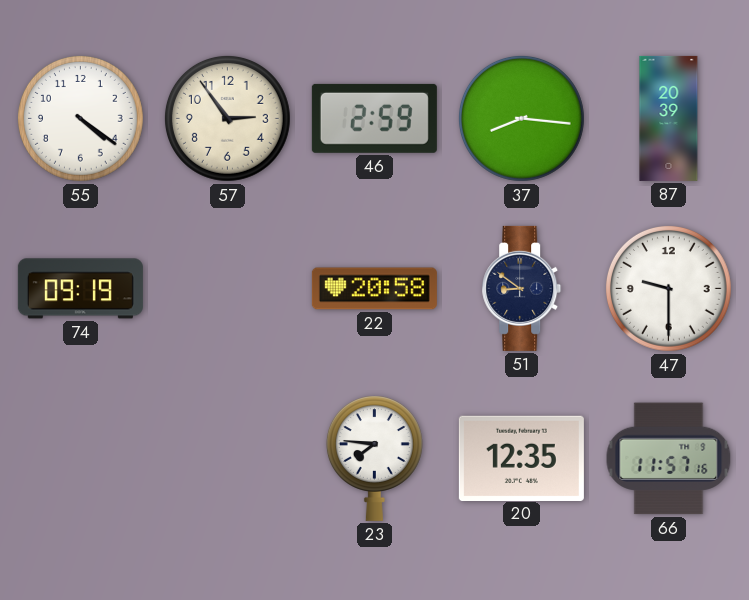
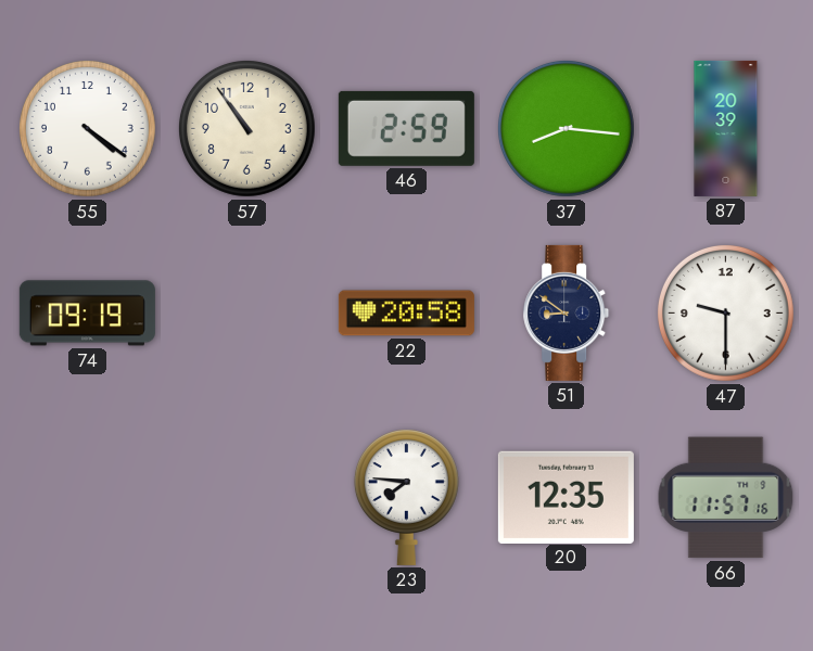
57: 2:54 -> 10:54 (246, 128)
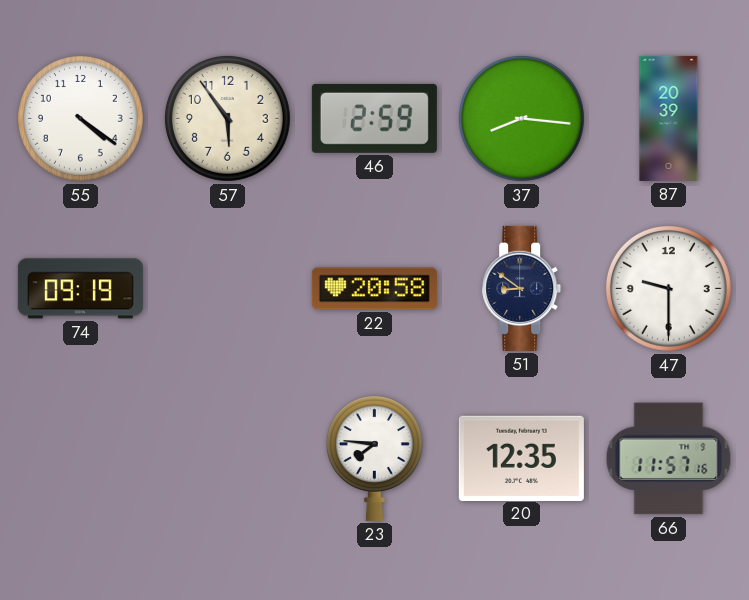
57: 10:54 -> 5:54 (227, 118)
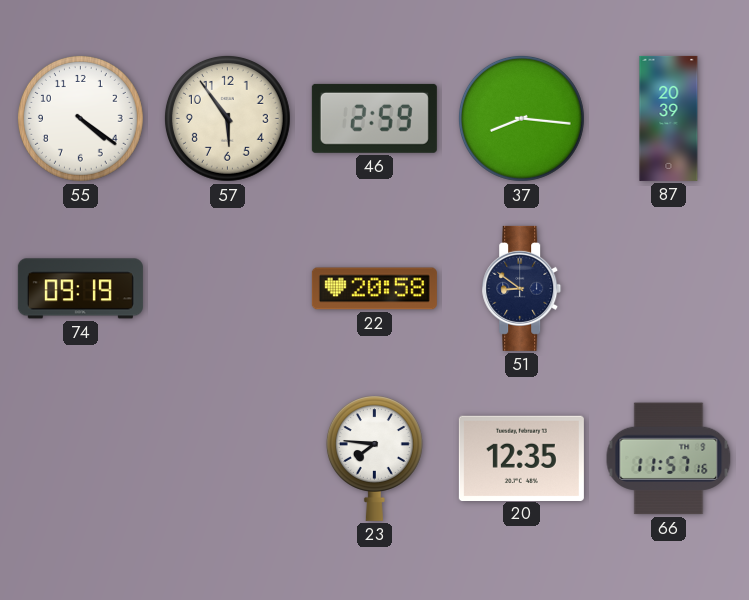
47: 9:30 -> none (668, 288)
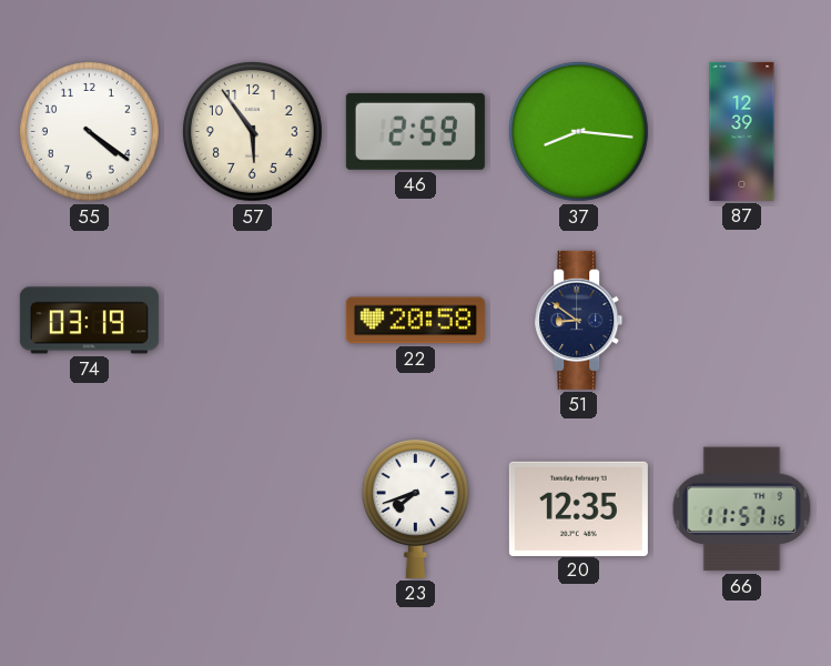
87: 20:39 -> 12:39 (742, 131)
74: 09:19 -> 03:19 (89, 321)
23: 7:46 -> 7:42 (415, 508)
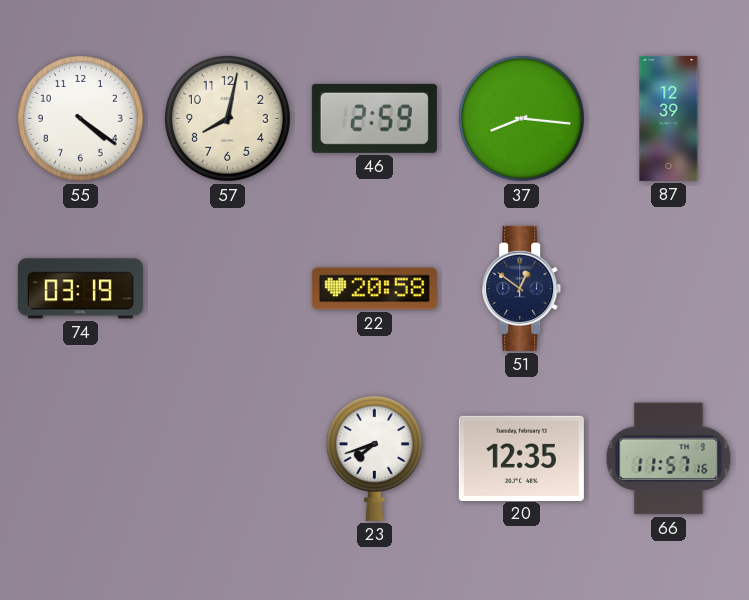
57: 5:54 -> 8:02 (227, 118)
51: 8:51 -> 12:51 (522, 288)
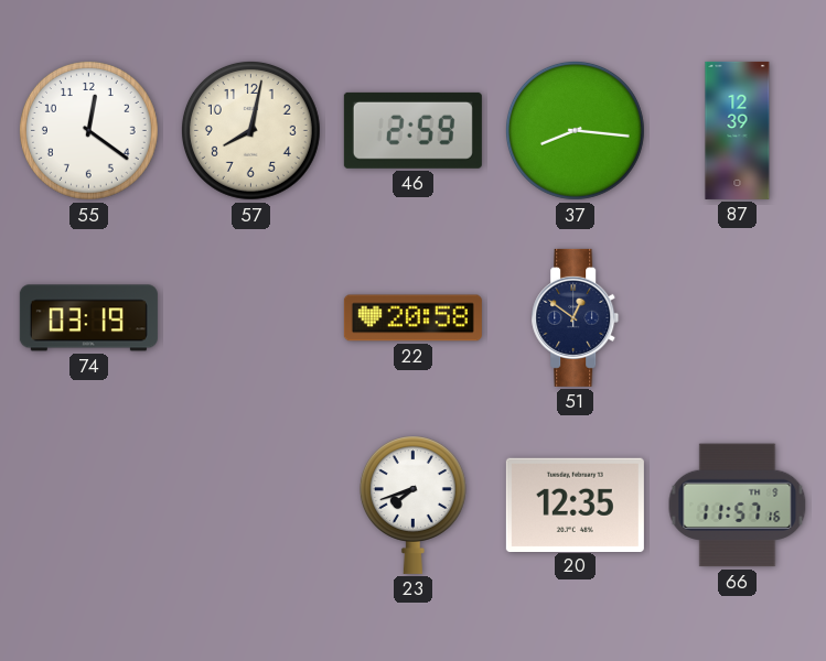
55: 4:21 -> 12:21 (88, 130)
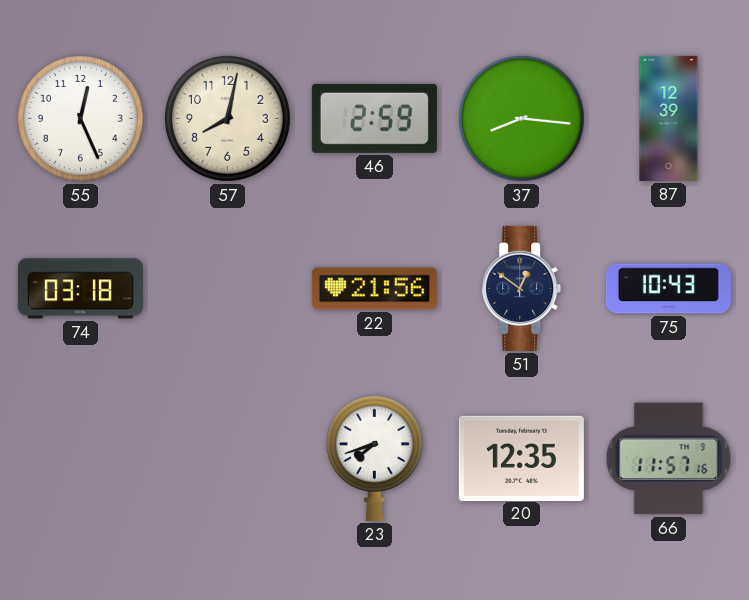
55: 12:21 -> 12:26 (80, 118)
74: 03:19 -> 03:18 (80, 289)
22: 20:58 -> 21:56 (374, 289)
75: none -> 10:43 (668, 289)
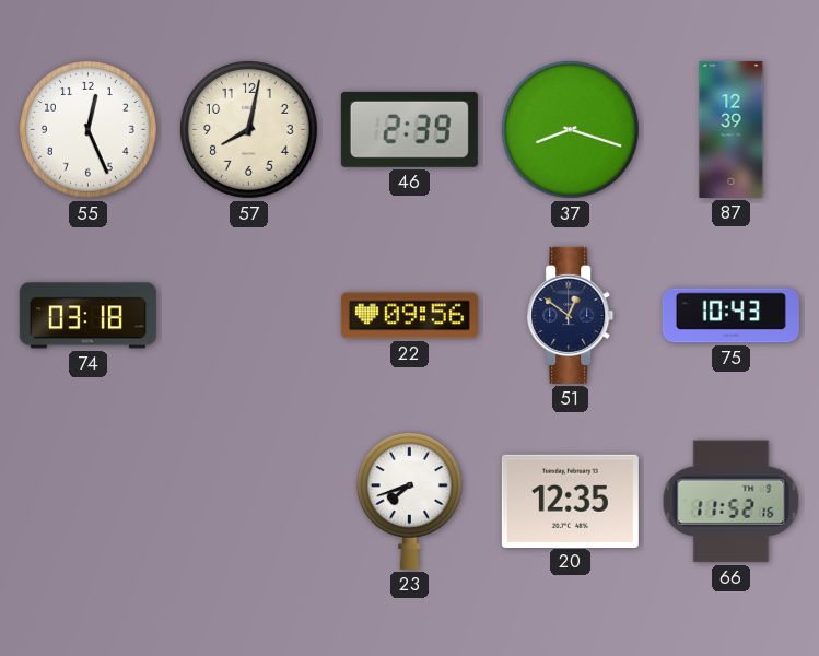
46: 2:59 -> 2:39 (409, 129)
37: 8:16 -> 8:18 (570, 129)
22: 21:56 -> 09:56 (409, 316)
66: 11:57 -> 11:52 (732, 502)
